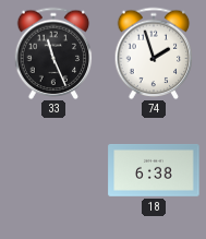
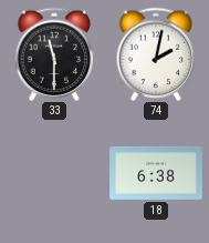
33: 11:26 -> 11:30 (54, 54)
74: 1:57 -> 2:02 (156, 54)
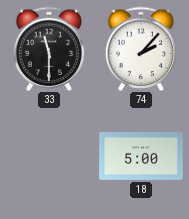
74: 2:02 -> 2:07 (141, 49)
18: 6:38 -> 5:00 (141, 156)
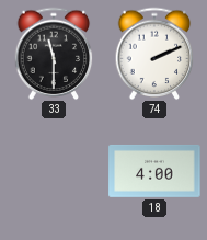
74: 2:07 -> 2:11 (154, 54)
18: 5:00 -> 4:00 (154, 171)
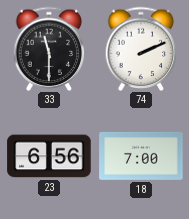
23: none -> 6:56 (49, 156)
18: 4:00 -> 7:00 (141, 156)
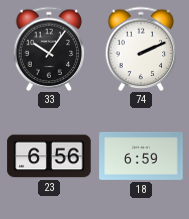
33: 11:30 -> 10:06 (49, 49)
18: 7:00 -> 6:59 (141, 156)
